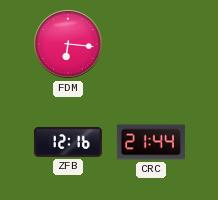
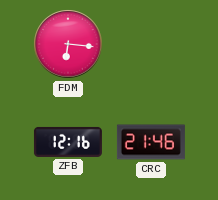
CRC: 21:44 -> 21:46 (151, 142)
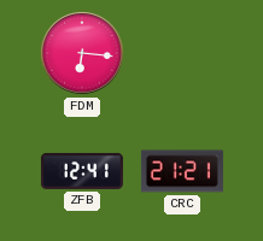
ZFB: 12:16 -> 12:41 (82, 171)
CRC: 21:46 -> 21:21 (182, 171)
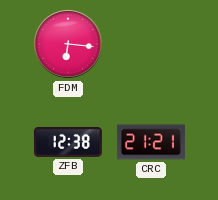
ZFB: 12:41 -> 12:38 (68, 142)
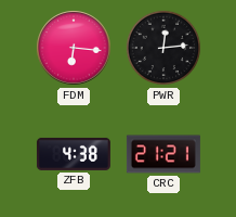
PWR: none -> 12:14 (163, 48)
ZFB: 12:38 -> 4:38 (74, 154)
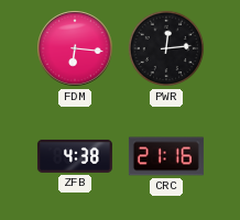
CRC: 21:21 -> 21:16 (166, 156)
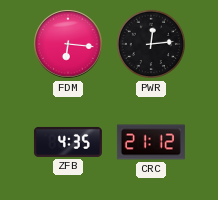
ZFB: 4:38 -> 4:35 (68, 142)
CRC: 21:16 -> 21:12 (151, 142)
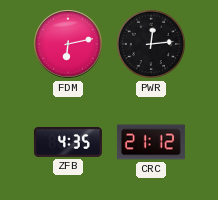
FDM: 6:16 -> 6:13 (68, 44)
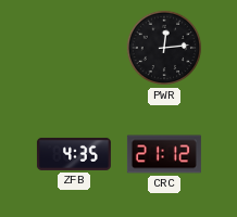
FDM: 6:13 -> none (68, 44)
